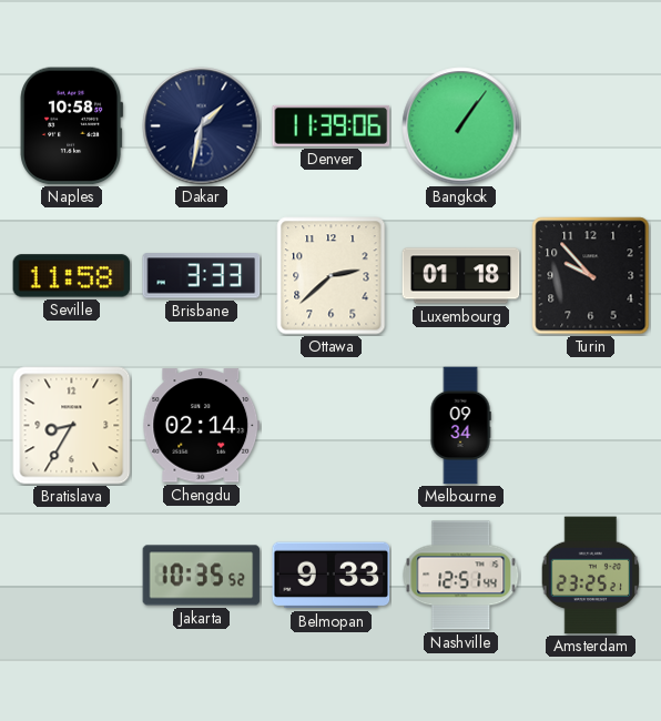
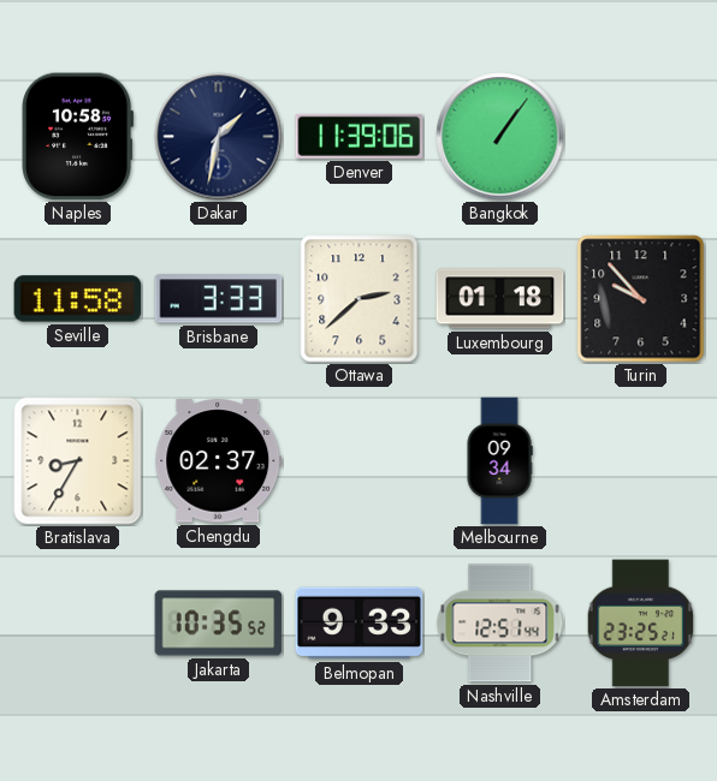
Chengdu: 02:14 -> 02:37 (219, 461)
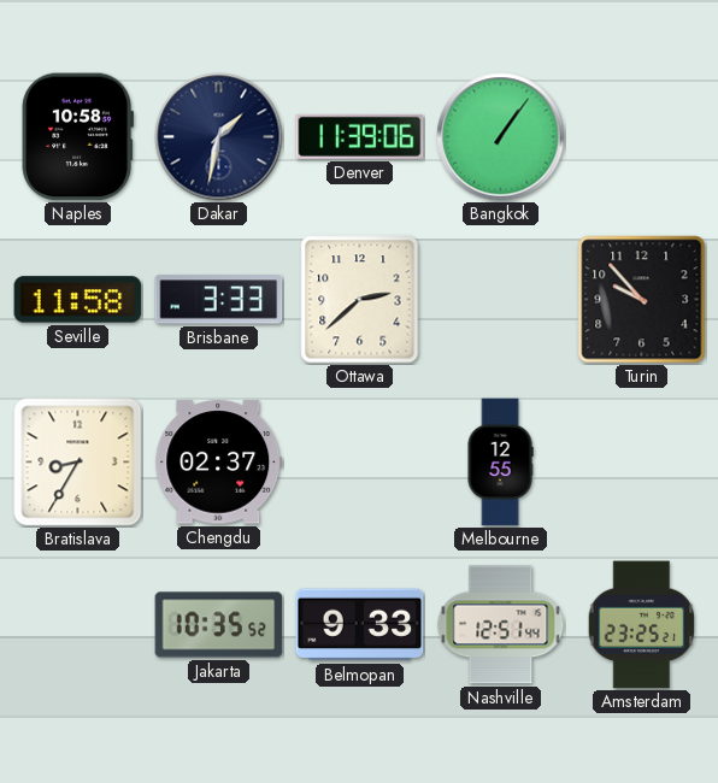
Luxembourg: 01:18 -> none (500, 299)
Melbourne: 09:34 -> 12:55 (500, 463)
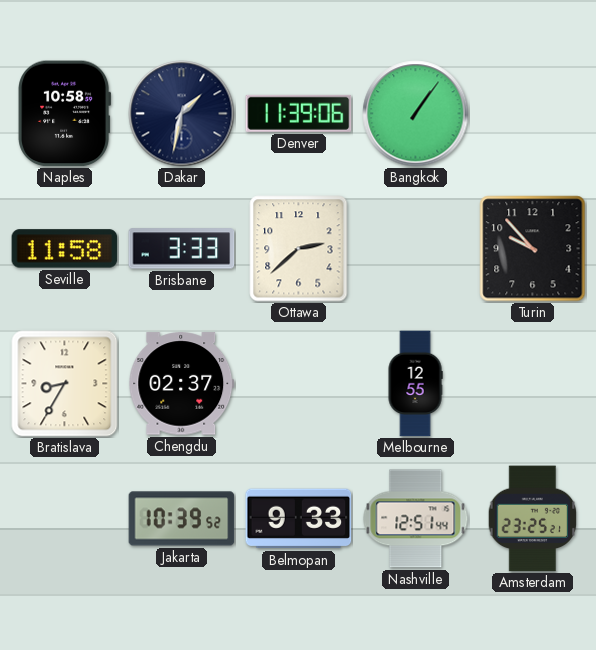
Jakarta: 10:35 -> 10:39 (182, 519)
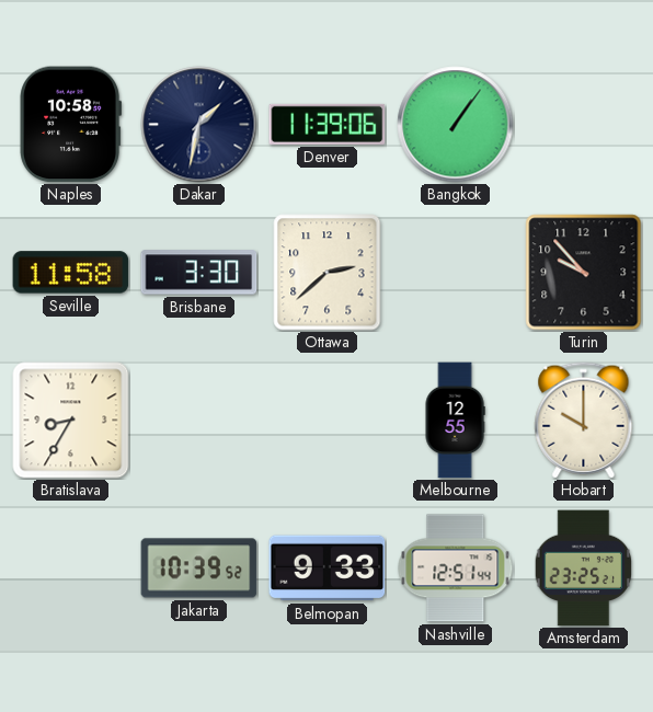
Brisbane: 3:33 -> 3:30 (199, 273)
Chengdu: 02:37 -> none (182, 384)
Hobart: none -> 10:00 (584, 421)
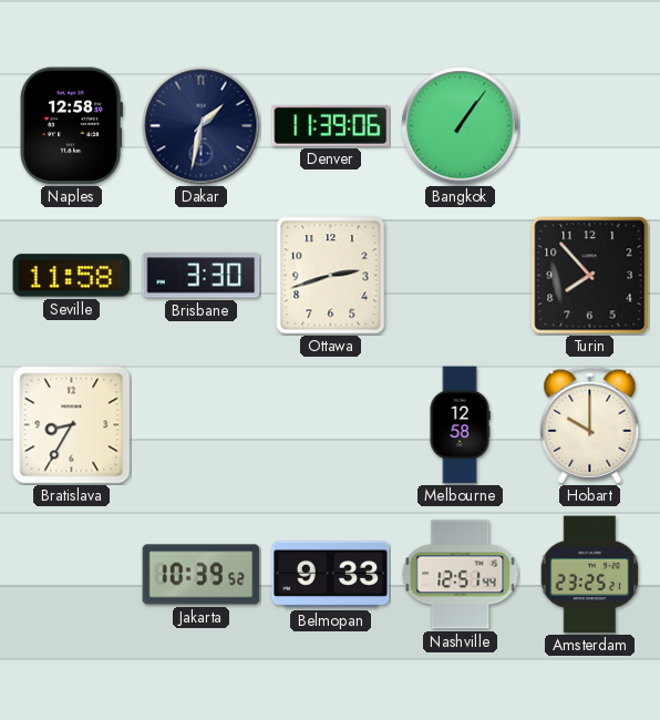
Naples: 10:58 -> 12:58 (72, 126)
Ottawa: 2:38 -> 2:42 (331, 276)
Turin: 9:53 -> 7:53 (590, 276)
Melbourne: 12:55 -> 12:58 (460, 425)
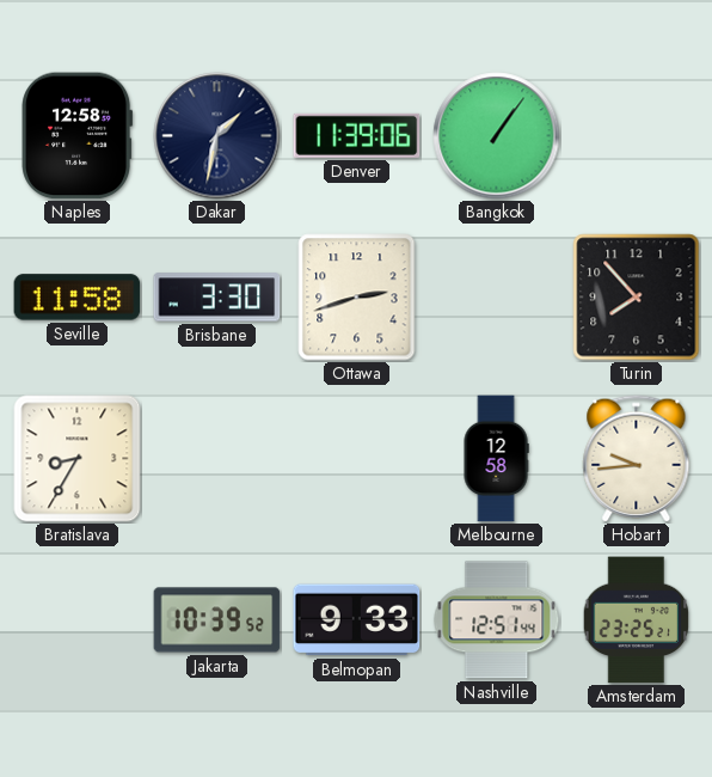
Hobart: 10:00 -> 9:44 (637, 459)
